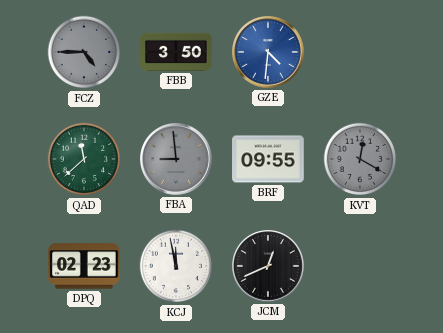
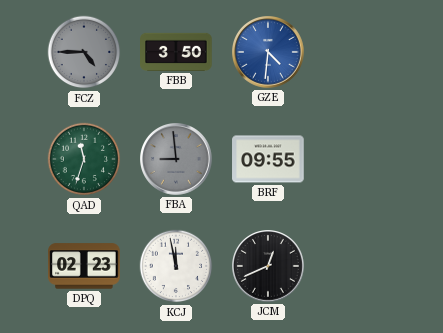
QAD: 11:38 -> 11:33 (84, 159)
KVT: 12:20 -> none (360, 159)
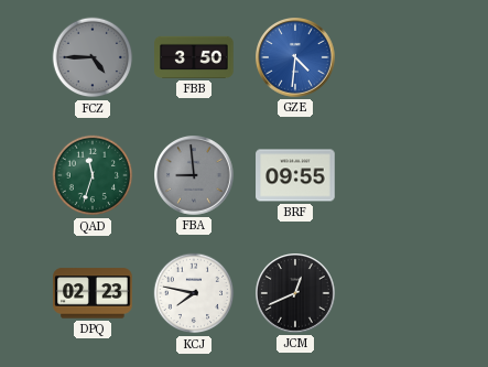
KCJ: 11:58 -> 7:47 (194, 293)
